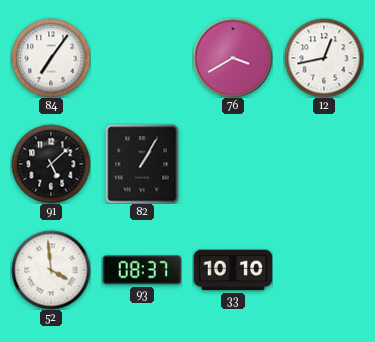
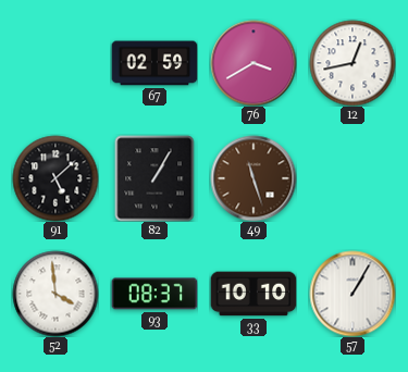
84: 7:06 -> none (51, 58)
67: none -> 02:59 (154, 63)
49: none -> 11:27 (254, 178)
57: none -> 1:05 (353, 294)
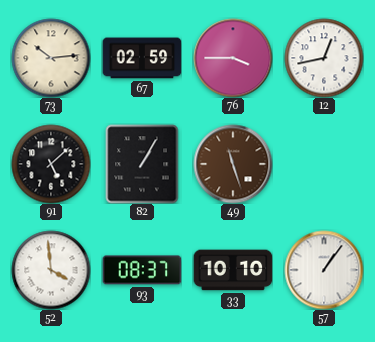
73: none -> 10:14 (51, 58)
76: 3:40 -> 3:45 (233, 58)
57: 1:05 -> 1:06 (324, 270)
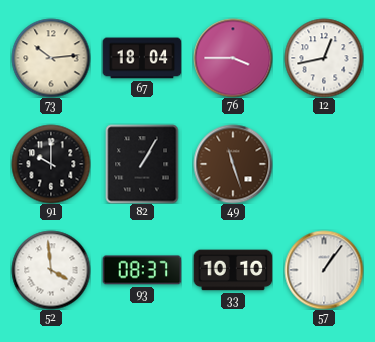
67: 02:59 -> 18:04 (142, 58)
91: 5:08 -> 10:00 (51, 164)
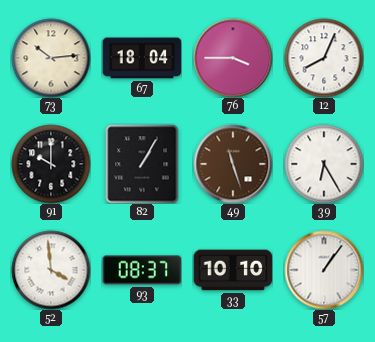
12: 12:43 -> 8:04 (324, 58)
39: none -> 6:25 (324, 164)
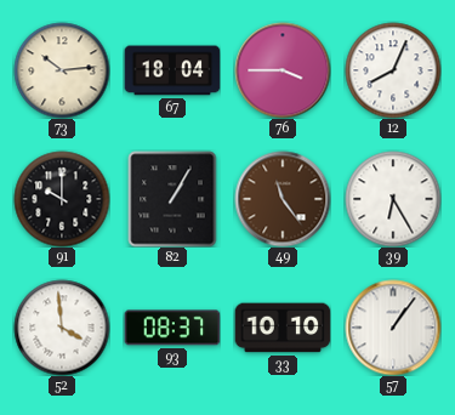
49: 11:27 -> 11:24 (283, 199)
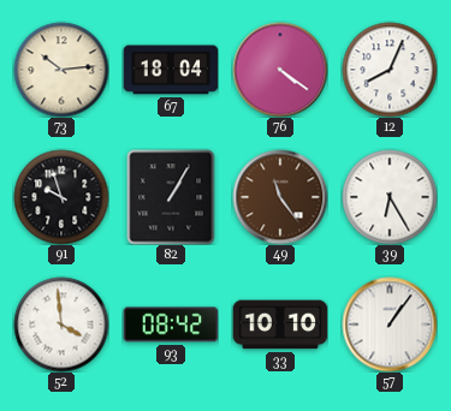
76: 3:45 -> 4:21 (280, 70)
91: 10:00 -> 9:57 (61, 197)
93: 08:37 -> 08:42 (171, 324)
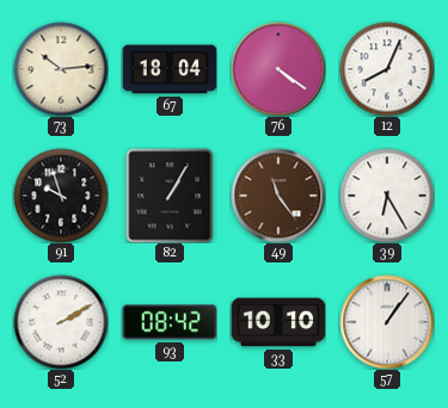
52: 3:59 -> 2:10 (61, 322)
